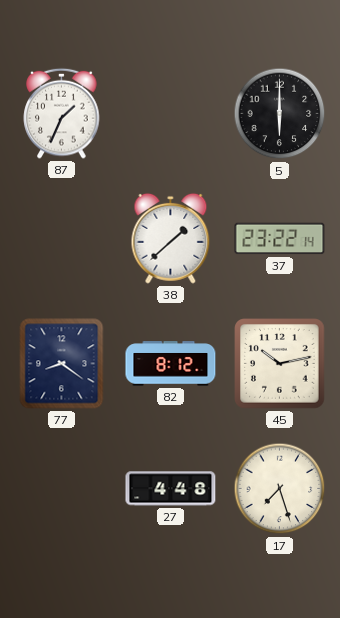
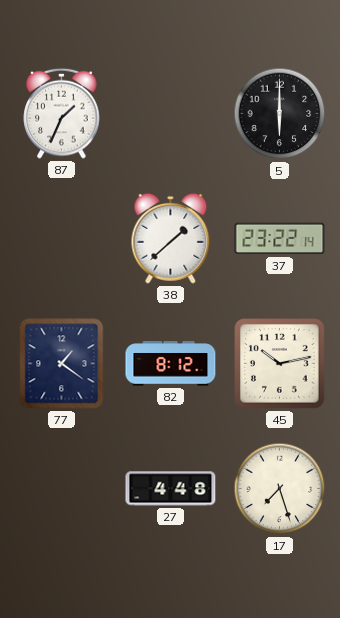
77: 8:21 -> 1:21 (62, 364)
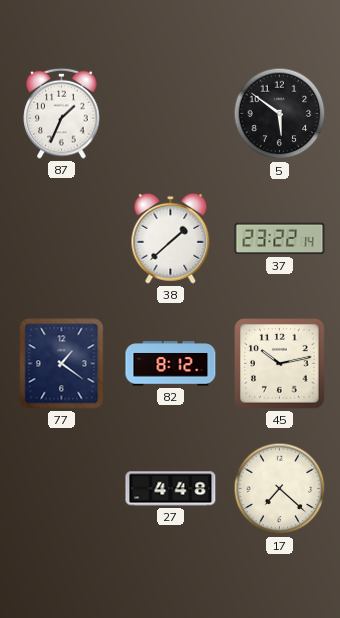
5: 6:00 -> 5:51 (280, 114)
17: 7:27 -> 7:22 (280, 489)
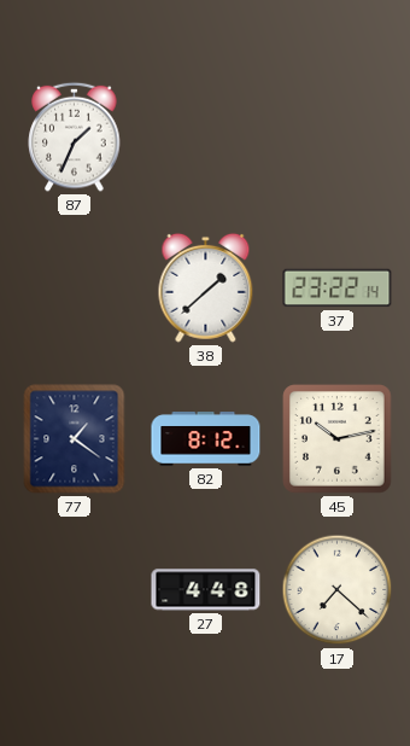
5: 5:51 -> none (280, 114)
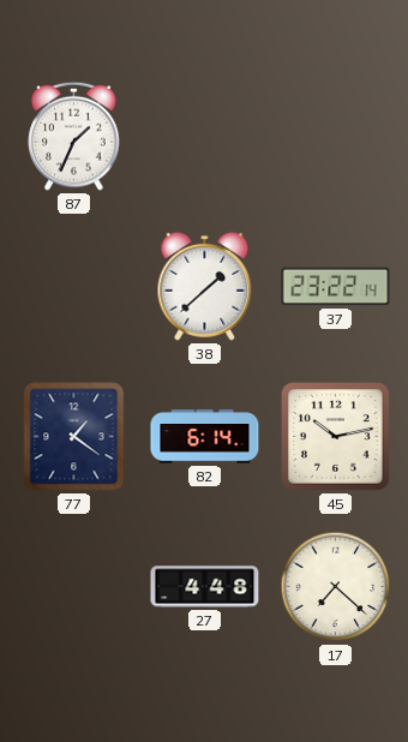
82: 8:12 -> 6:14 (205, 437)
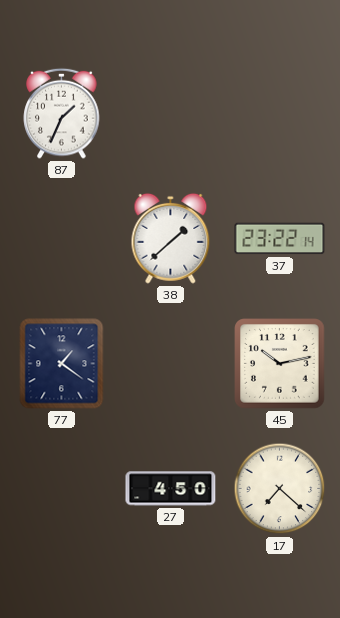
82: 6:14 -> none (205, 437)
27: 4:48 -> 4:50 (171, 489)
